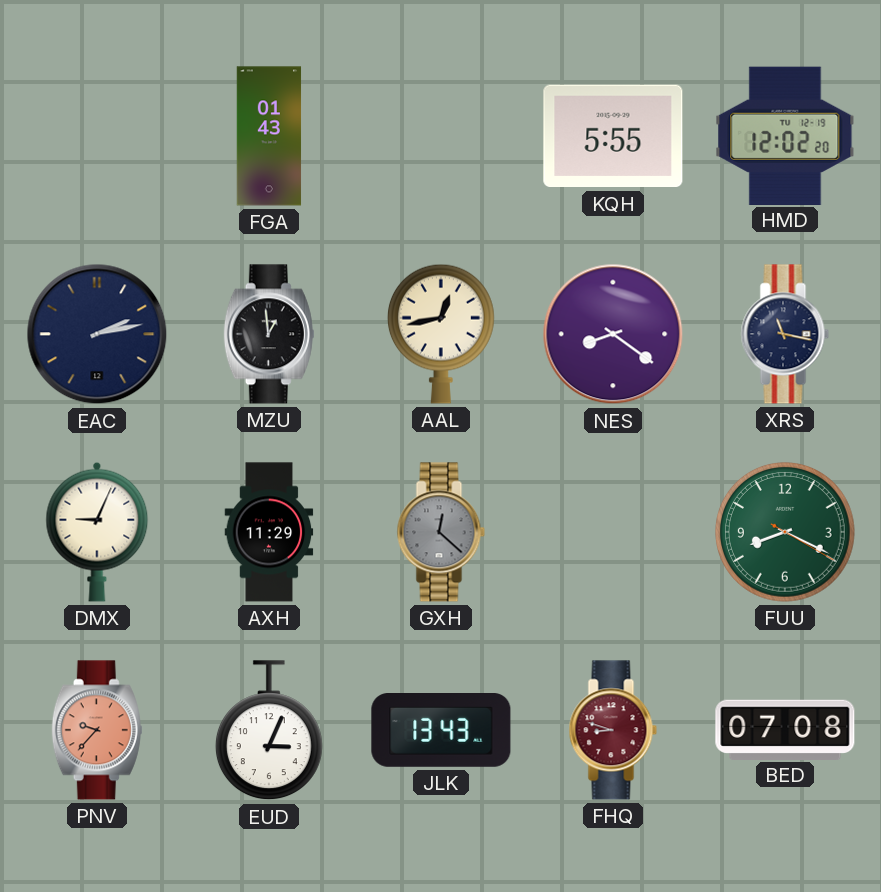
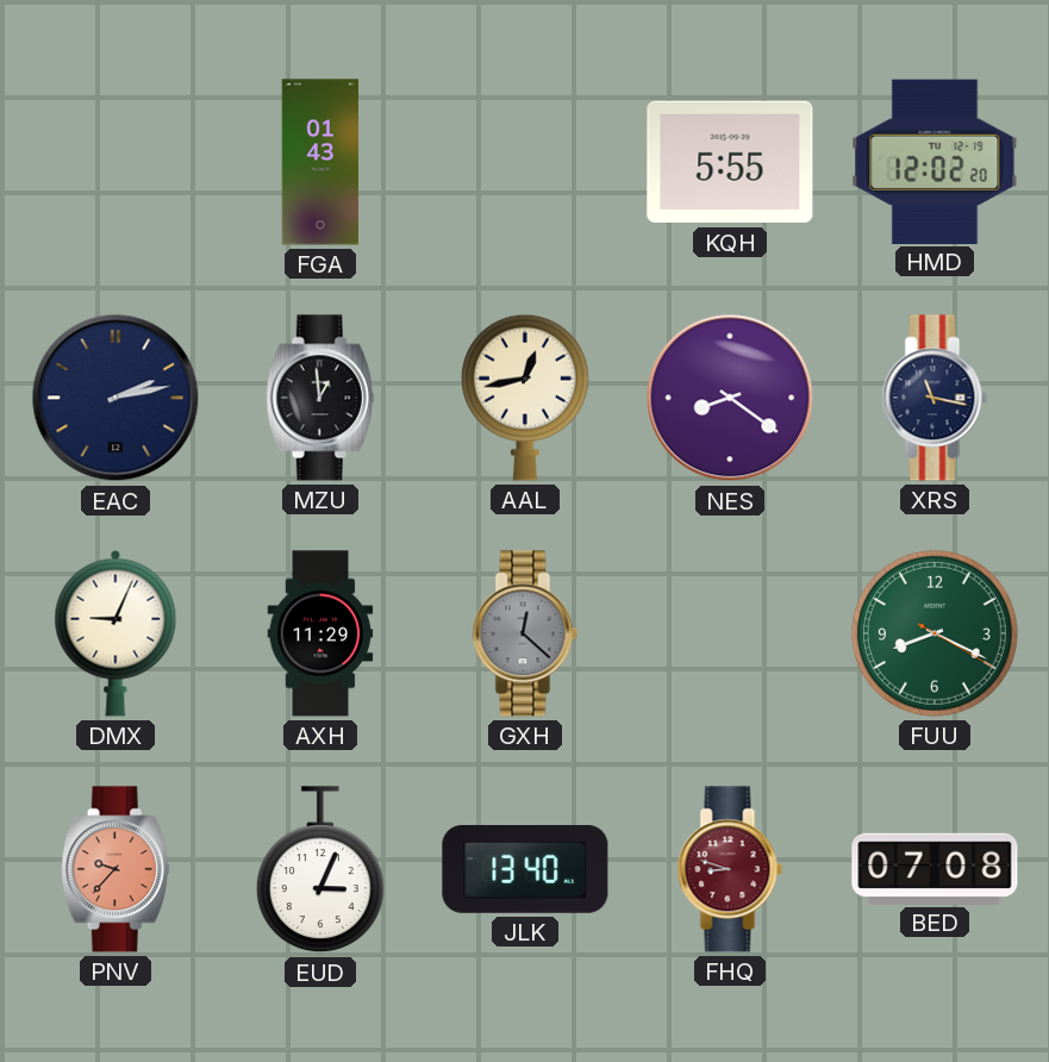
JLK: 13:43 -> 13:40 (525, 870)
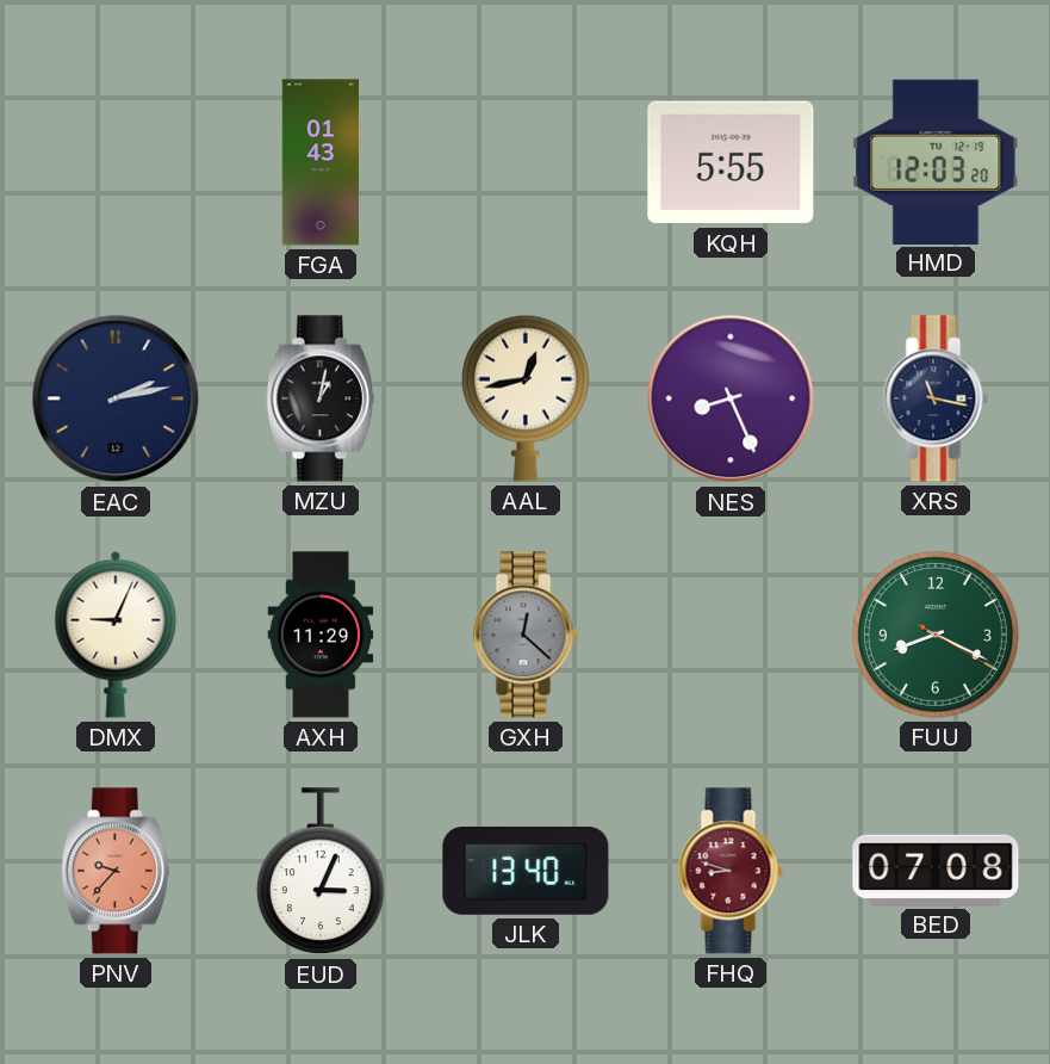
HMD: 12:02 -> 12:03 (936, 161)
MZU: 12:59 -> 1:02 (321, 398)
NES: 8:21 -> 8:26 (731, 398)
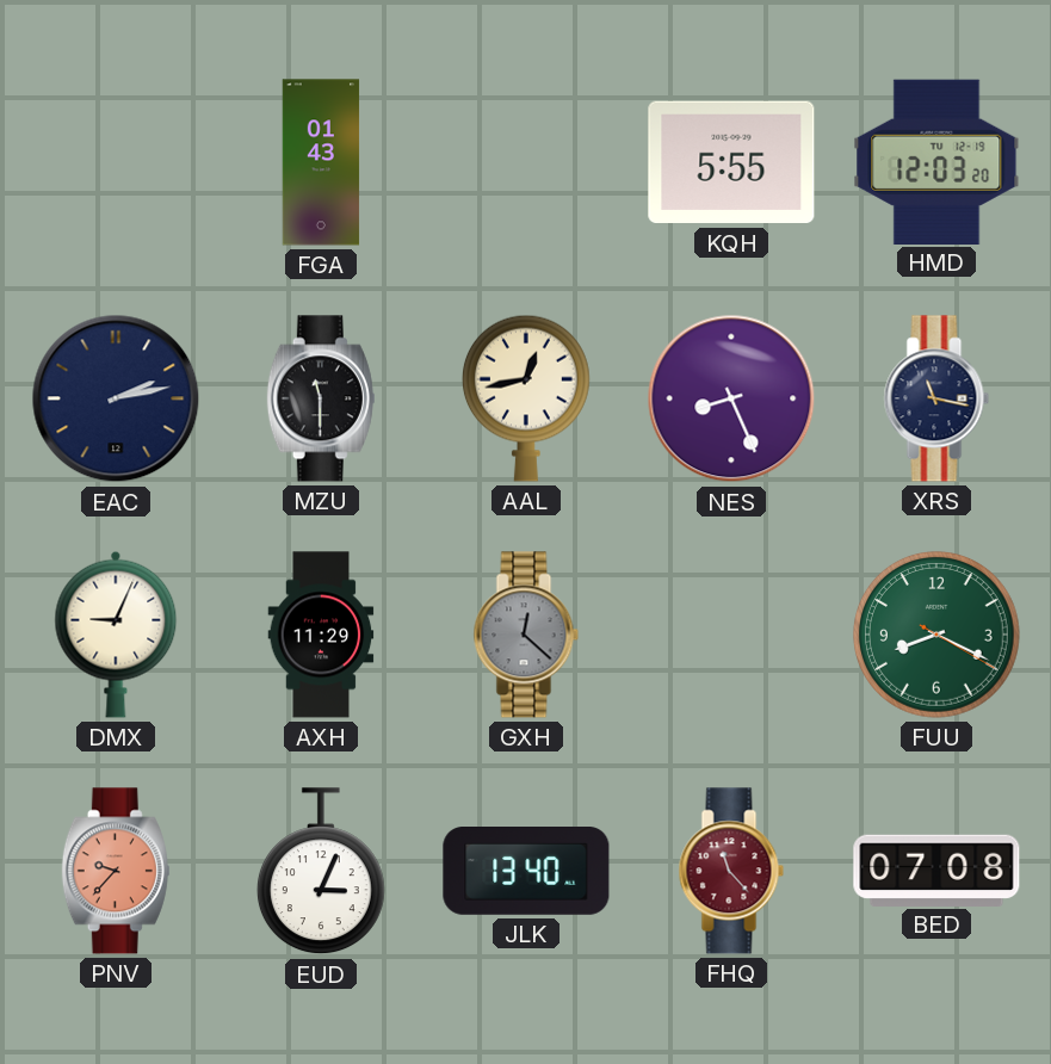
MZU: 1:02 -> 11:30 (321, 398)
FHQ: 8:48 -> 11:23 (731, 871)
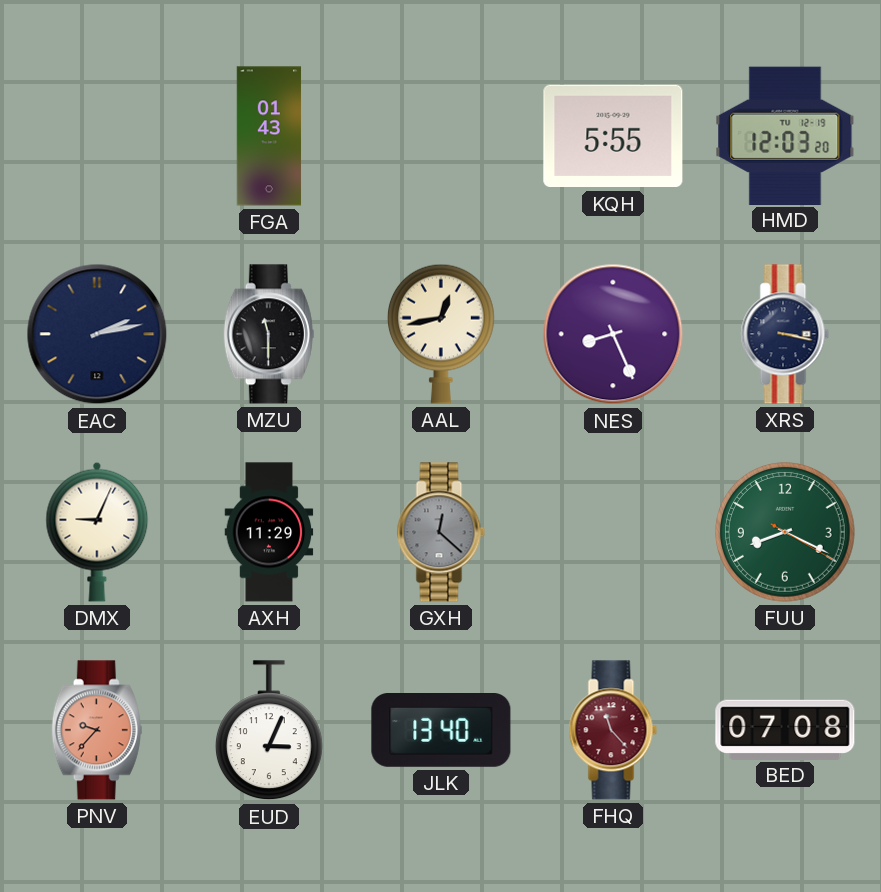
XRS: 11:17 -> 3:17 (785, 334)
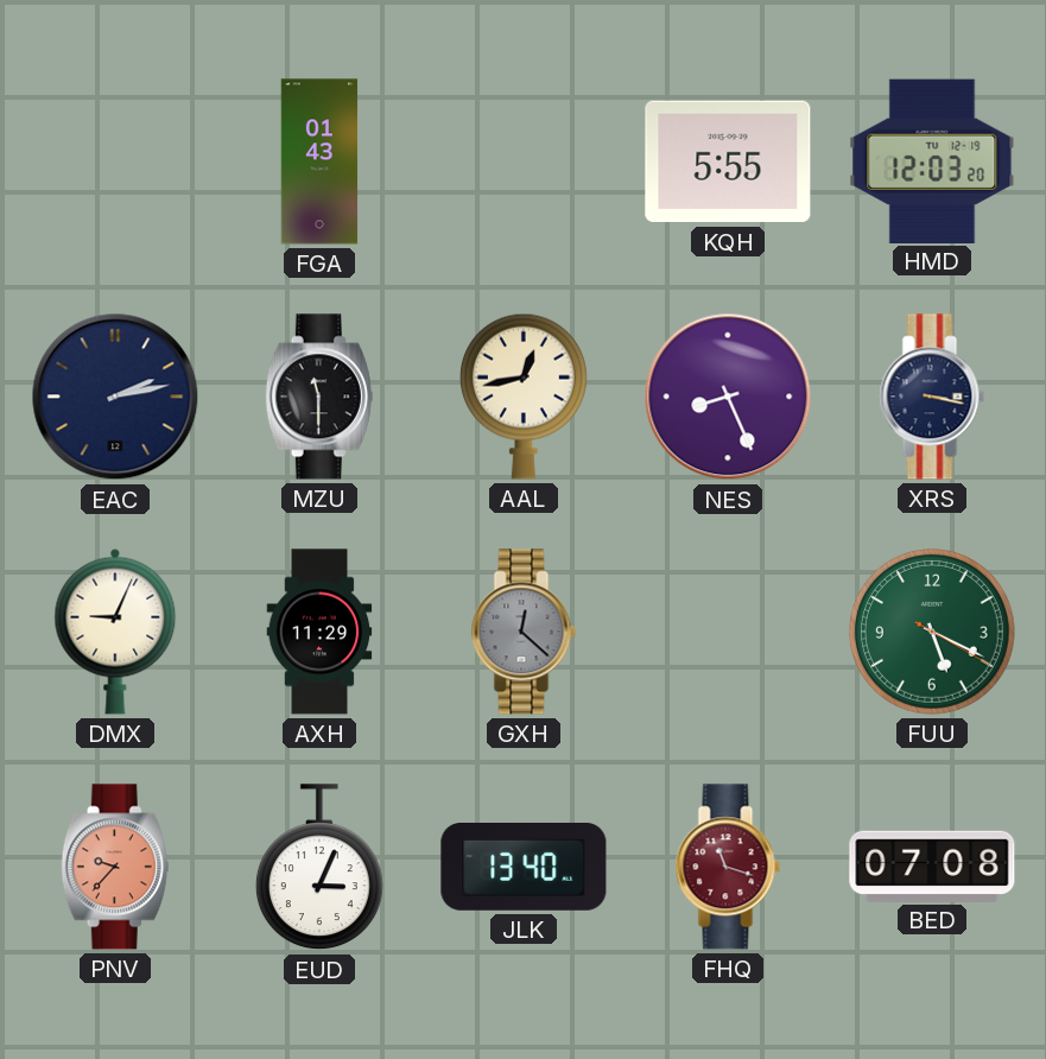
FUU: 8:19 -> 5:19 (933, 633)
FHQ: 11:23 -> 11:18 (728, 867)
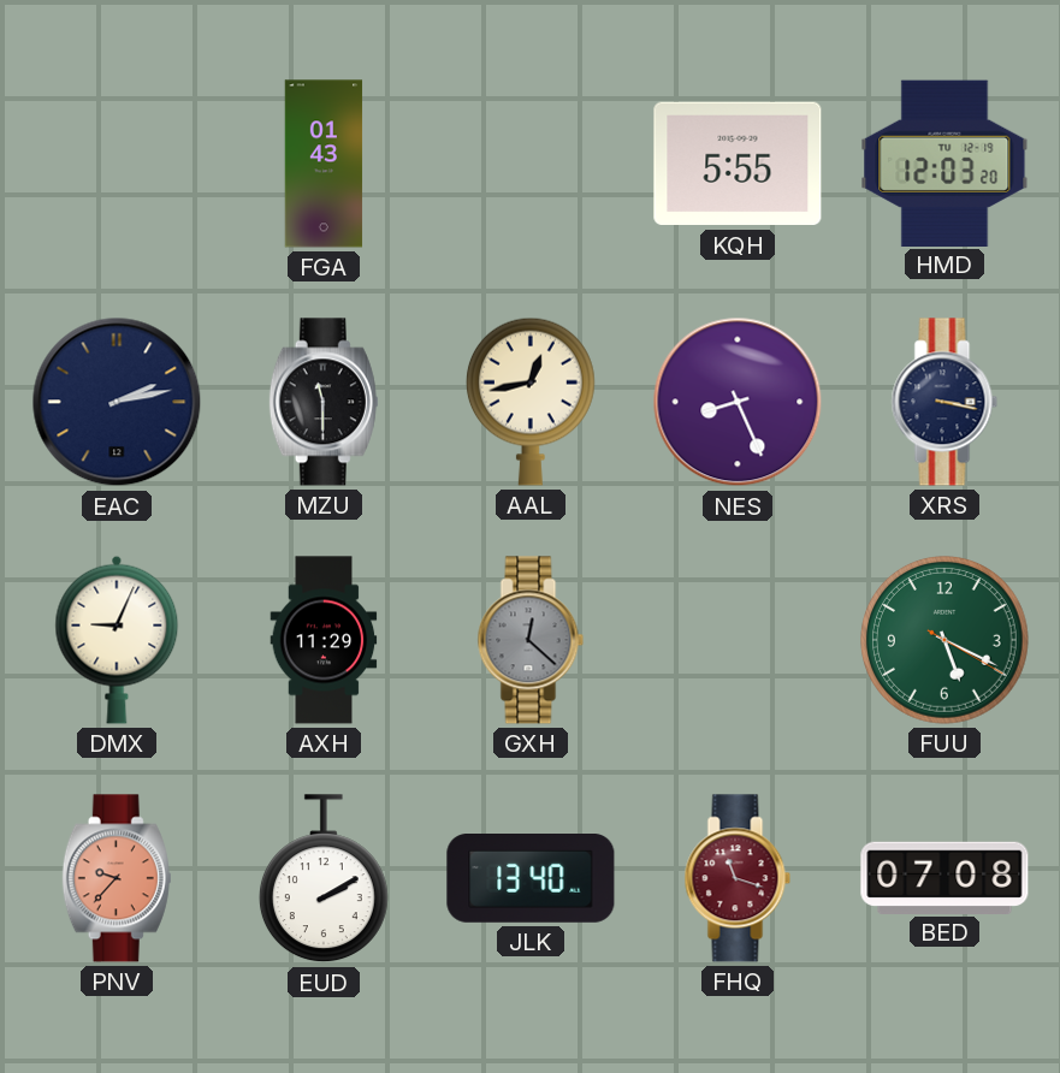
EUD: 3:04 -> 2:10 (324, 879)
